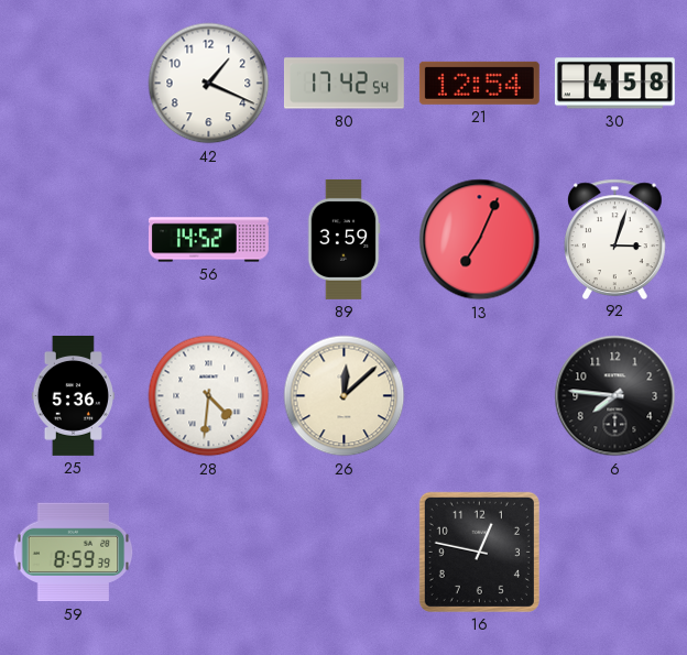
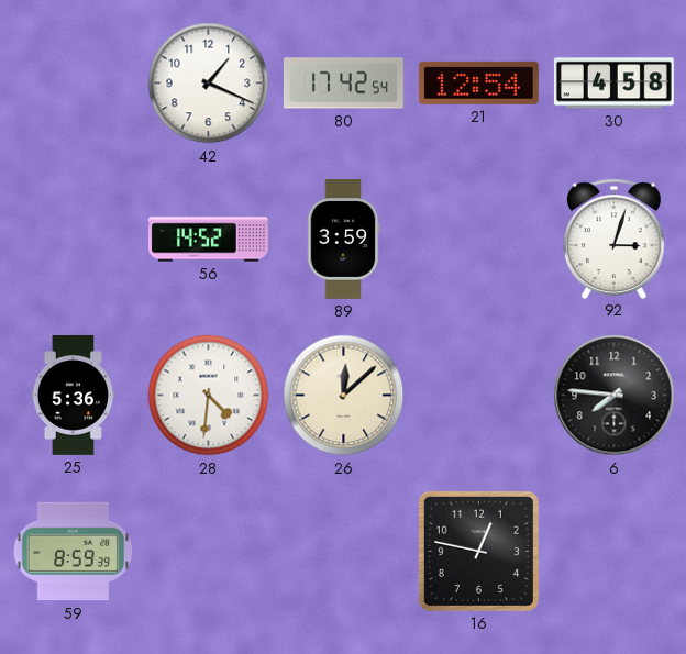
13: 7:04 -> none (480, 240)
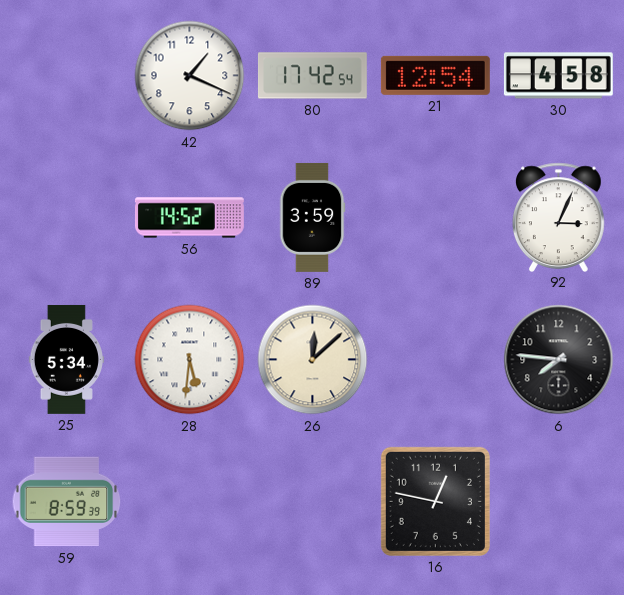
92: 3:03 -> 3:04 (558, 217)
25: 5:36 -> 5:34 (66, 359)
28: 4:31 -> 5:31 (190, 360)
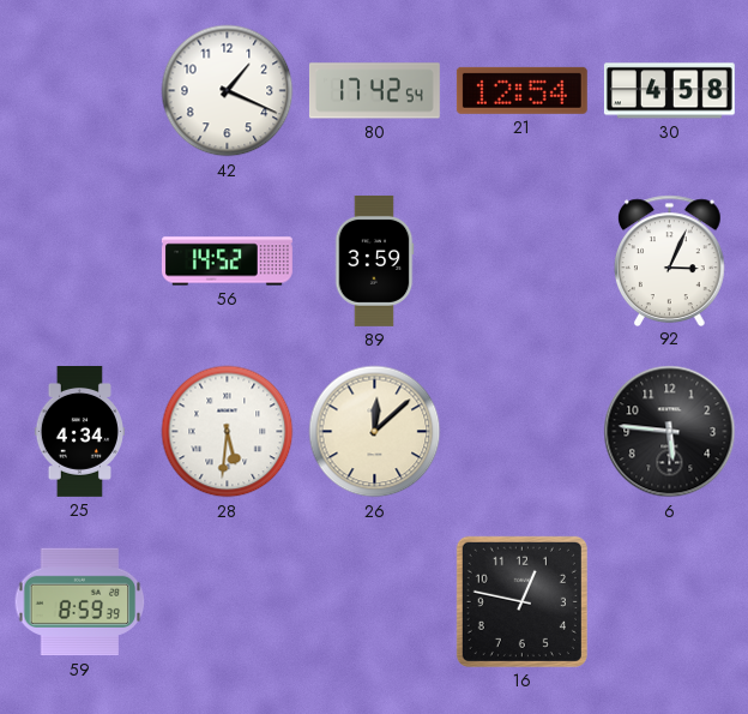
25: 5:34 -> 4:34 (79, 431)
6: 7:46 -> 5:46 (670, 432)
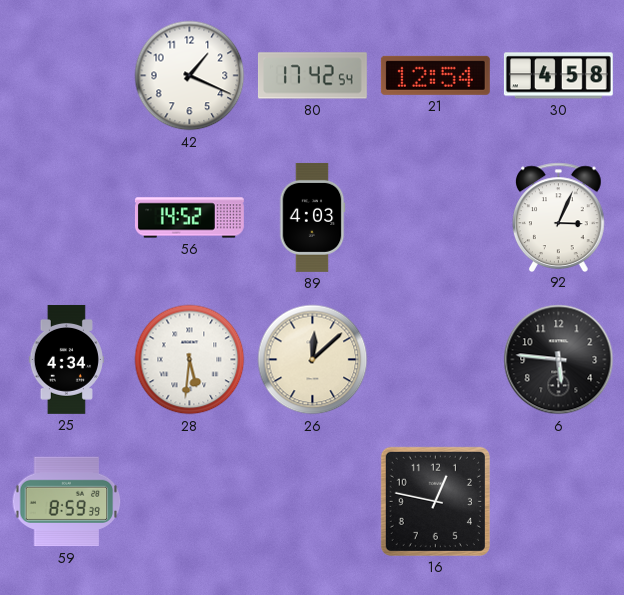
89: 3:59 -> 4:03 (312, 217)
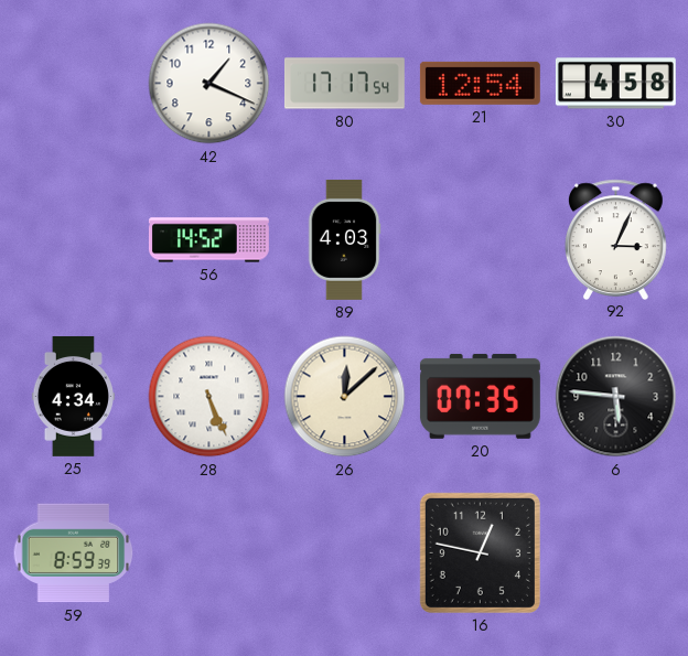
80: 17:42 -> 17:17 (344, 84)
28: 5:31 -> 5:26 (209, 397)
20: none -> 07:35 (480, 396)
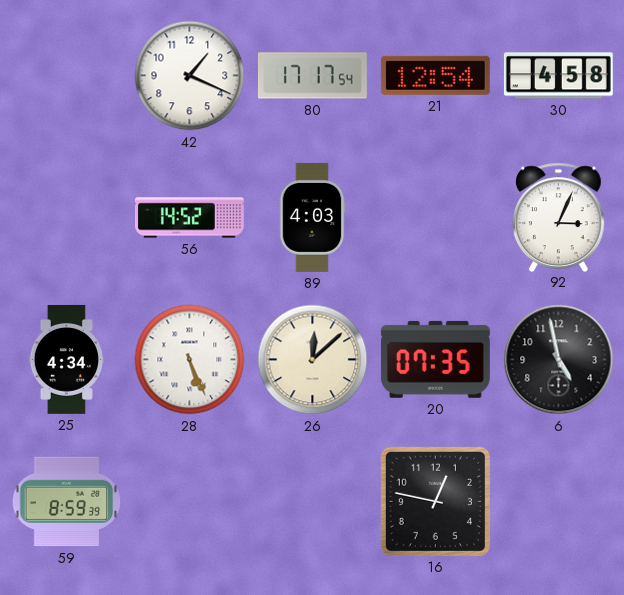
6: 5:46 -> 4:58 (559, 360)
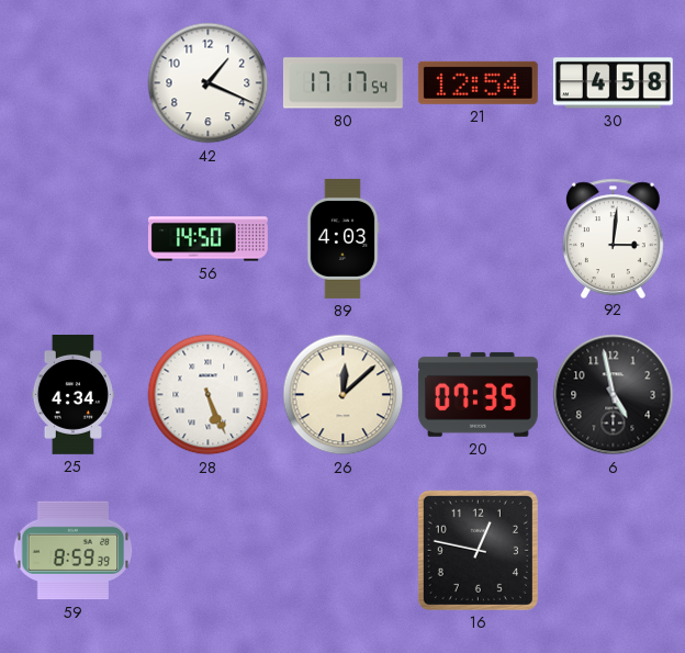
56: 14:52 -> 14:50 (207, 239)
92: 3:04 -> 3:01 (613, 238)
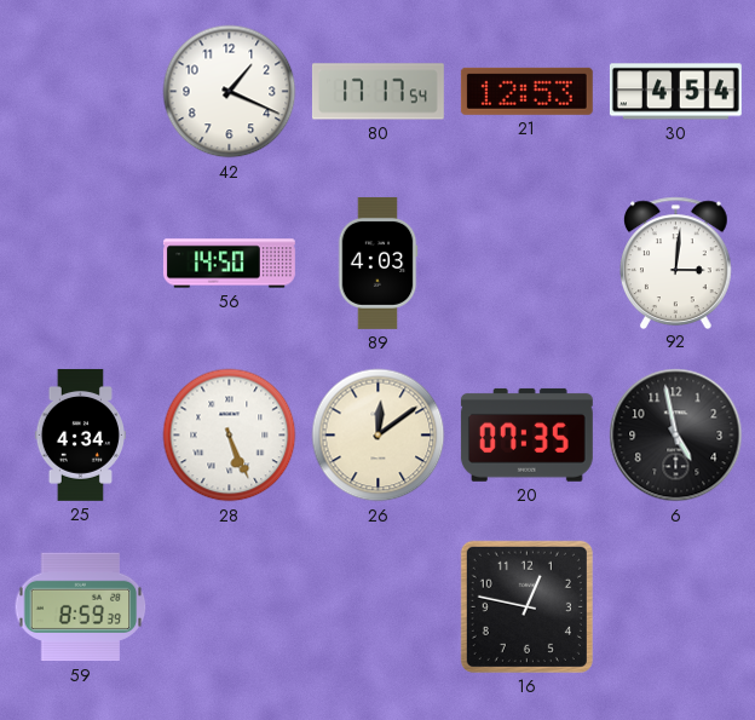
21: 12:54 -> 12:53 (526, 91)
30: 4:58 -> 4:54 (675, 92)
26: 12:08 -> 12:09 (379, 436)
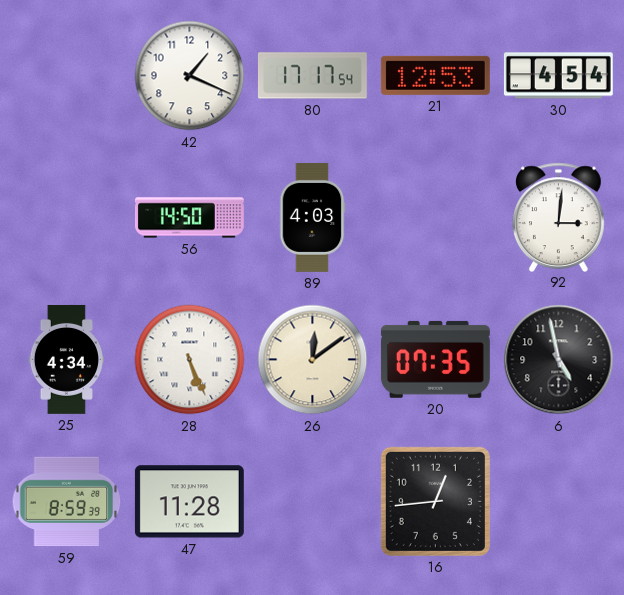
47: none -> 11:28 (189, 502)
16: 12:47 -> 12:44 (435, 501)
